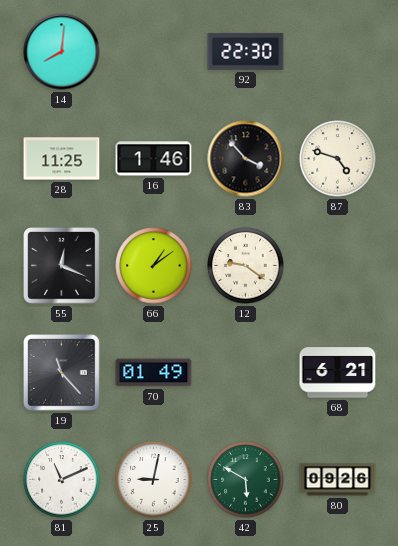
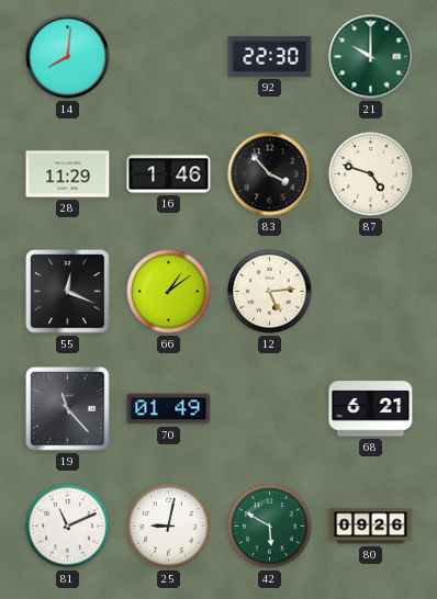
21: none -> 10:00 (371, 57)
28: 11:25 -> 11:29 (68, 174)
12: 9:21 -> 5:14 (270, 292)
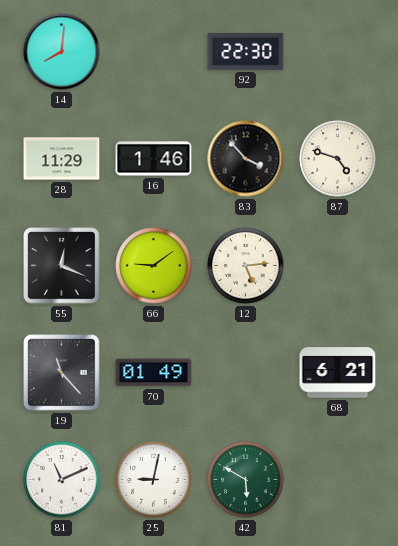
21: 10:00 -> none (371, 57)
66: 1:09 -> 9:09 (154, 266)
80: 09:26 -> none (371, 527)
